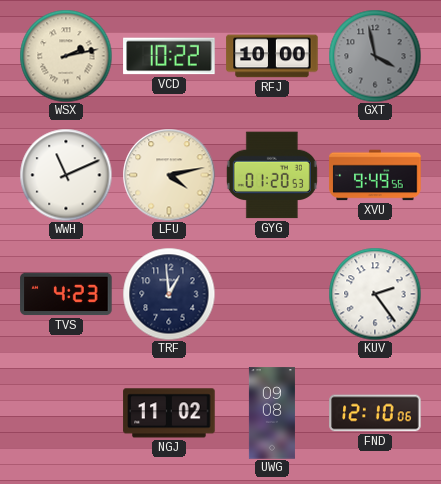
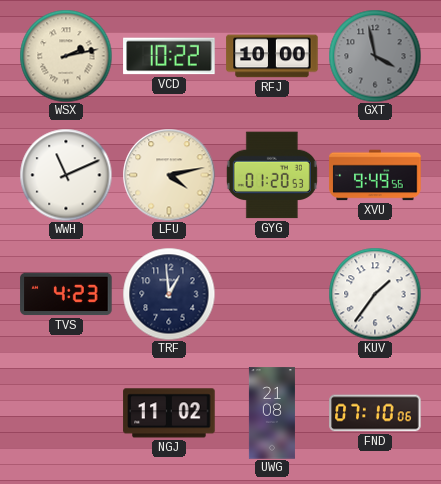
KUV: 2:24 -> 1:36 (375, 294)
UWG: 09:08 -> 21:08 (272, 413)
FND: 12:10 -> 07:10 (375, 413)
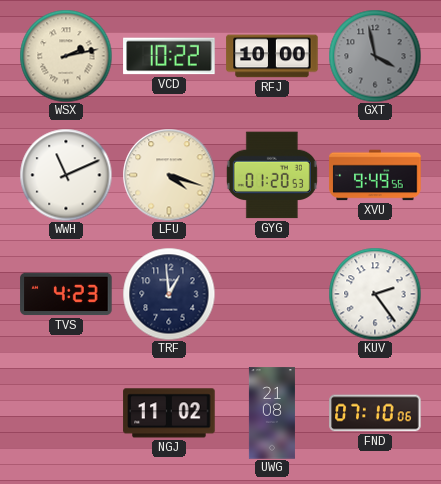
LFU: 4:13 -> 4:18 (169, 175)
KUV: 1:36 -> 2:24 (375, 294)
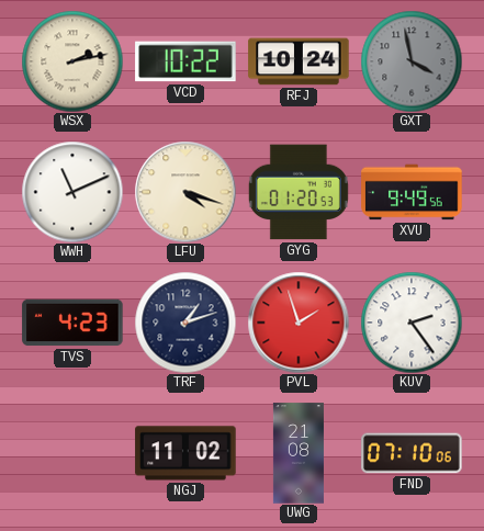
RFJ: 10:00 -> 10:24 (299, 61)
TRF: 12:59 -> 1:12 (185, 323)
PVL: none -> 1:57 (299, 323)
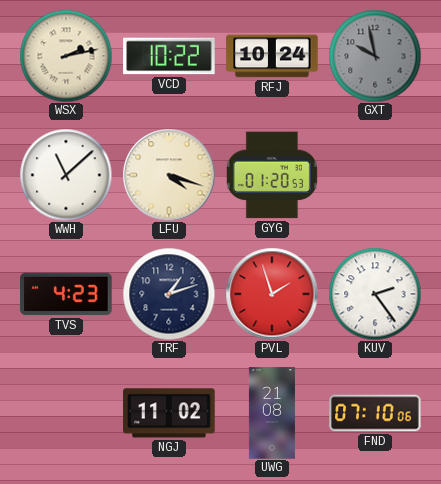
GXT: 3:58 -> 9:58 (375, 56)
WWH: 11:11 -> 11:08 (66, 175)
XVU: 9:49 -> none (412, 192)
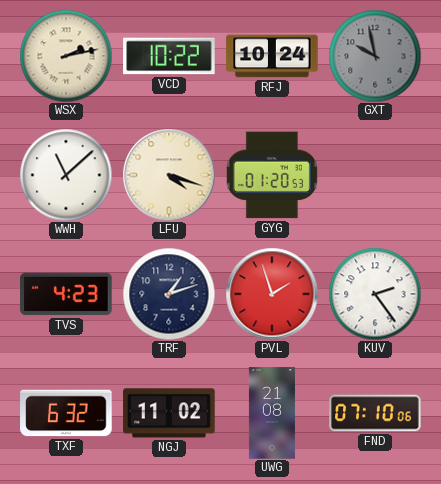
TXF: none -> 6:32 (66, 413)
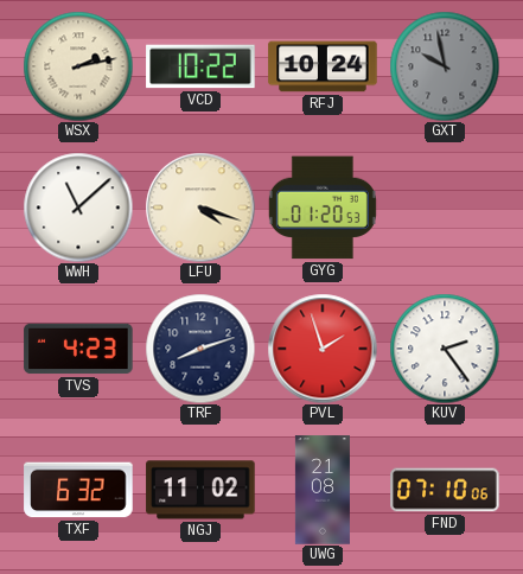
TRF: 1:12 -> 8:12 (200, 349)
